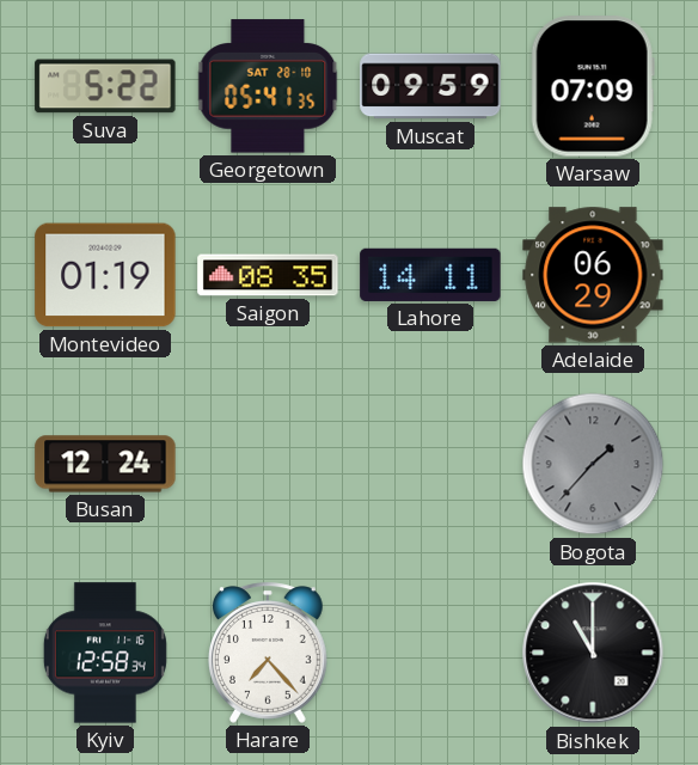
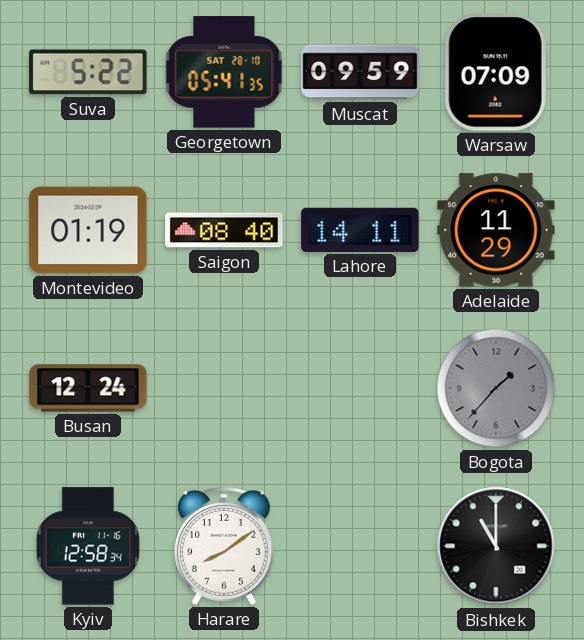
Saigon: 08:35 -> 08:40 (224, 230)
Adelaide: 06:29 -> 11:29 (496, 230)
Harare: 7:23 -> 8:09 (224, 546)
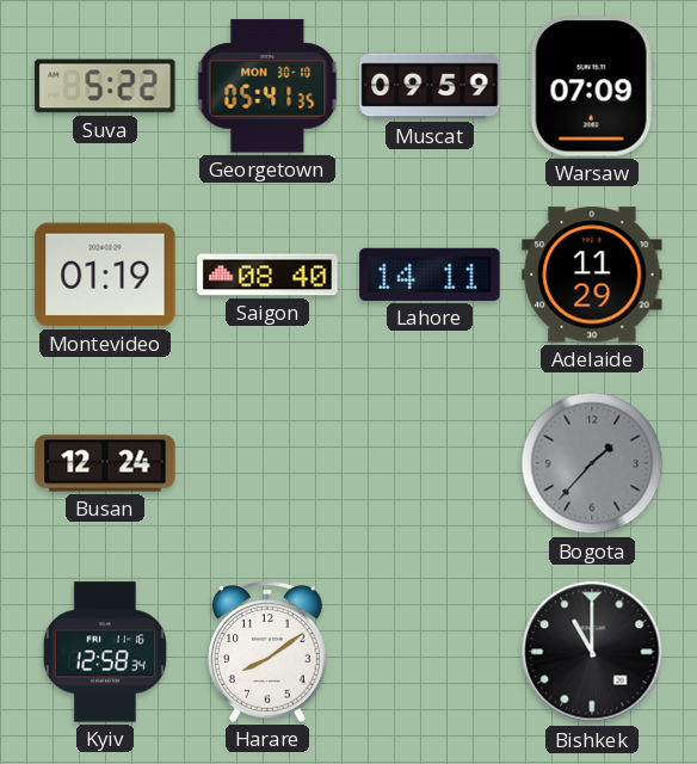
Georgetown date: SAT 28-10 -> MON 30-10 (267, 86)
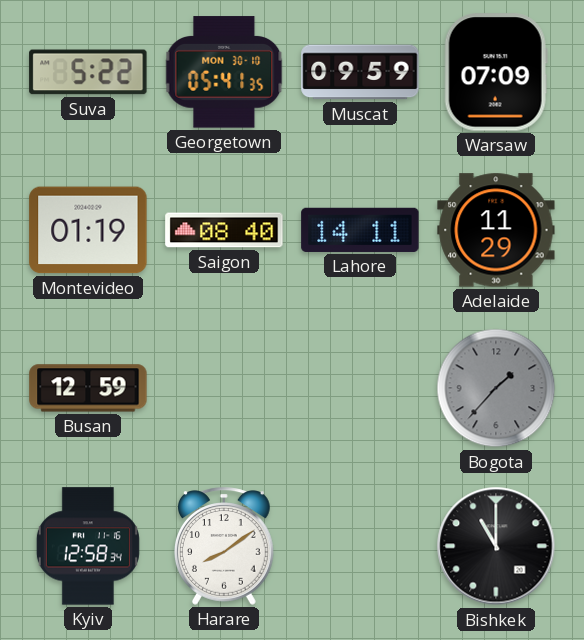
Busan: 12:24 -> 12:59 (88, 388)
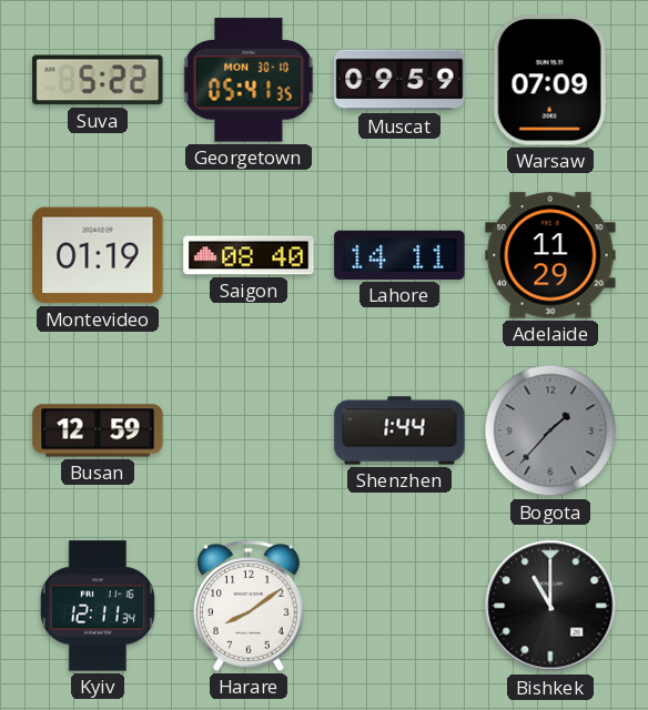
Shenzhen: none -> 1:44 (399, 430)
Kyiv: 12:58 -> 12:11 (98, 606)
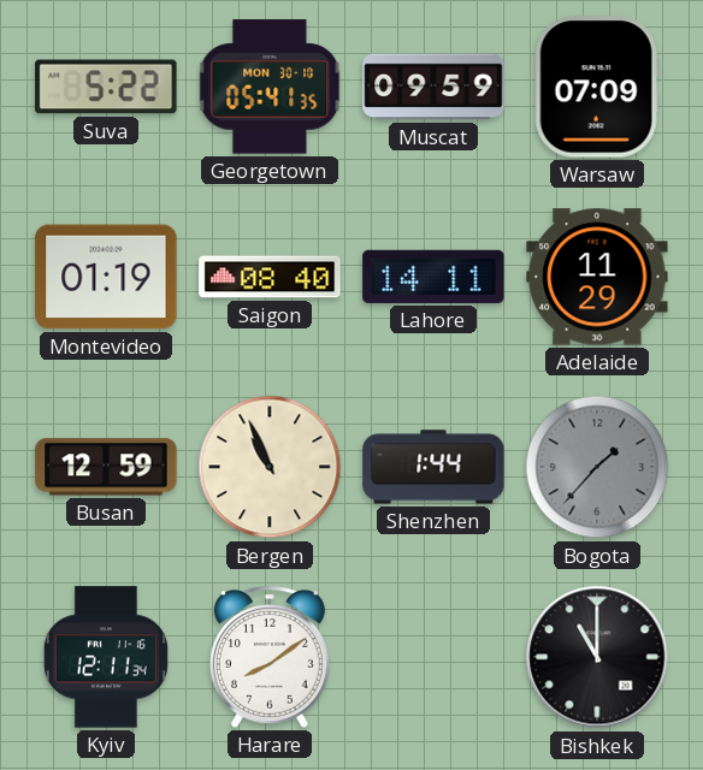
Bergen: none -> 10:56 (270, 467)
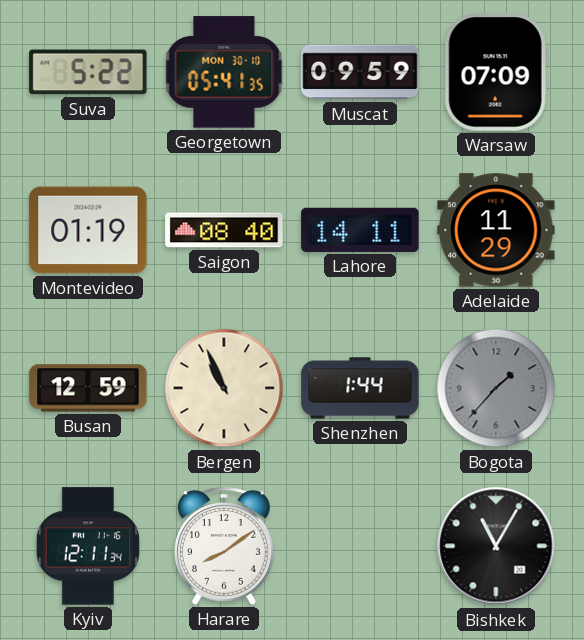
Bishkek: 11:00 -> 11:05 (496, 546)
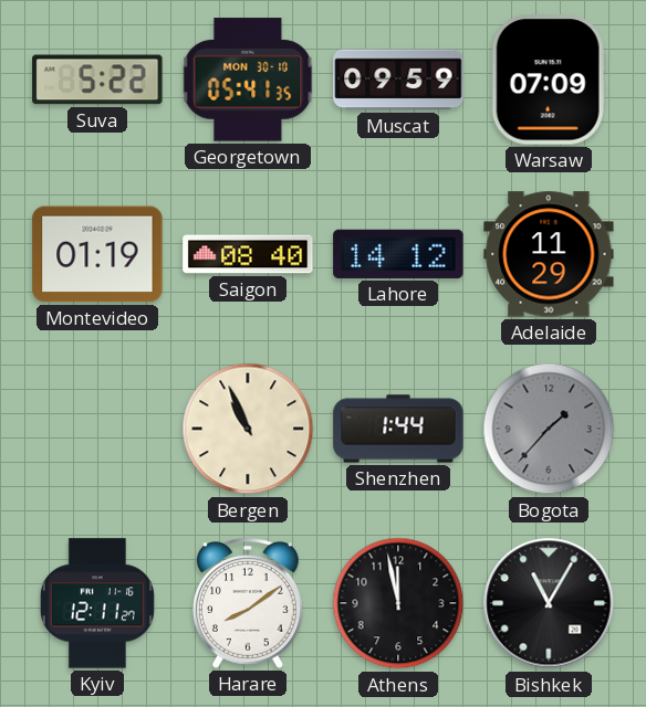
Lahore: 14:11 -> 14:12 (398, 254)
Busan: 12:59 -> none (88, 388)
Kyiv: 12:11:34 -> 12:11:27 (97, 603)
Athens: none -> 11:58 (398, 603)
